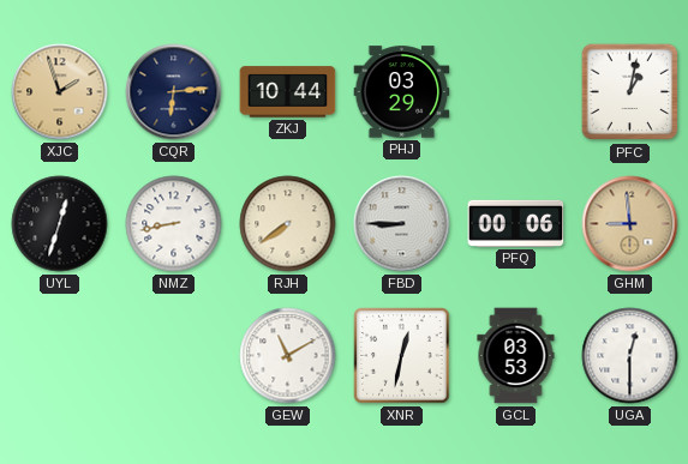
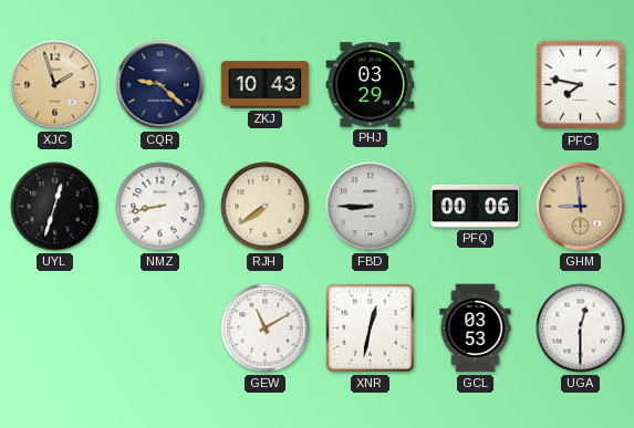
CQR: 6:14 -> 9:22 (160, 85)
ZKJ: 10:44 -> 10:43 (266, 85)
PFC: 1:02 -> 7:47 (581, 85)
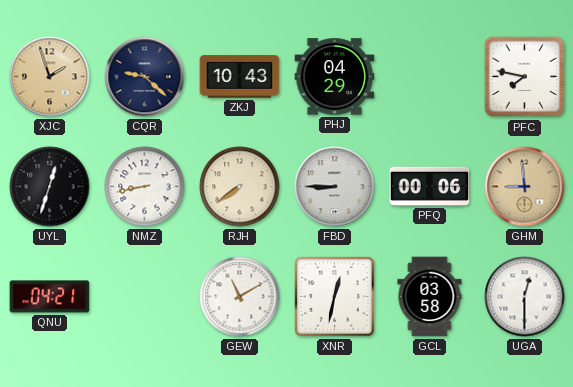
PHJ: 03:29 -> 04:29 (335, 77)
QNU: none -> 04:21 (50, 297)
GCL: 03:53 -> 03:58 (430, 297)
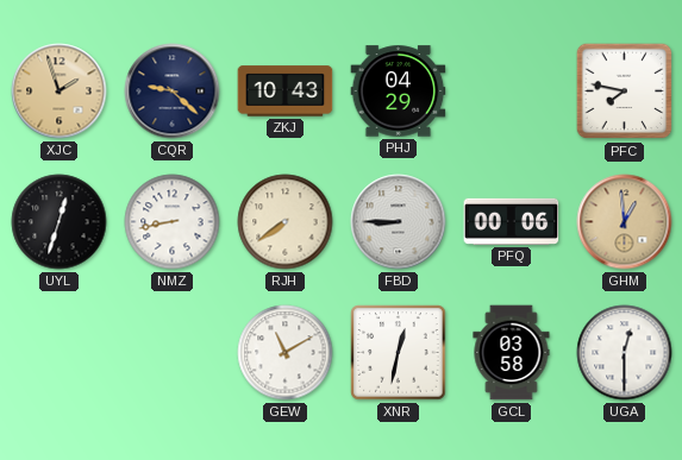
GHM: 8:59 -> 12:59 (625, 222)
QNU: 04:21 -> none (50, 297)
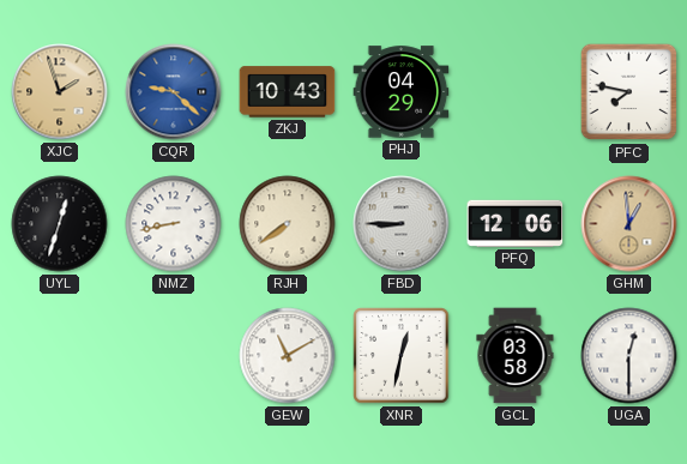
CQR dial: navy -> blue (174, 92)
PFQ: 00:06 -> 12:06 (516, 223)
